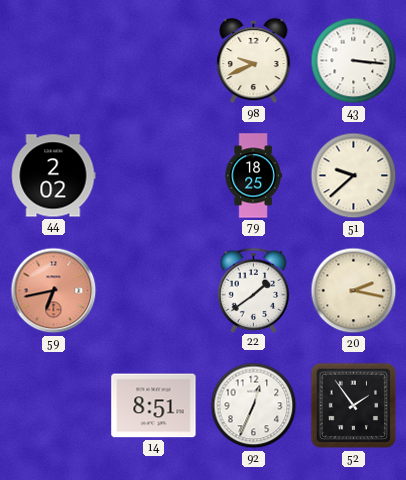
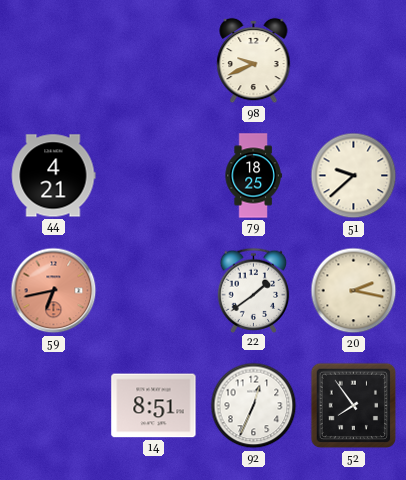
43: 3:16 -> none (354, 61)
44: 2:02 -> 4:21 (53, 176)
52: 1:54 -> 7:54 (354, 406)
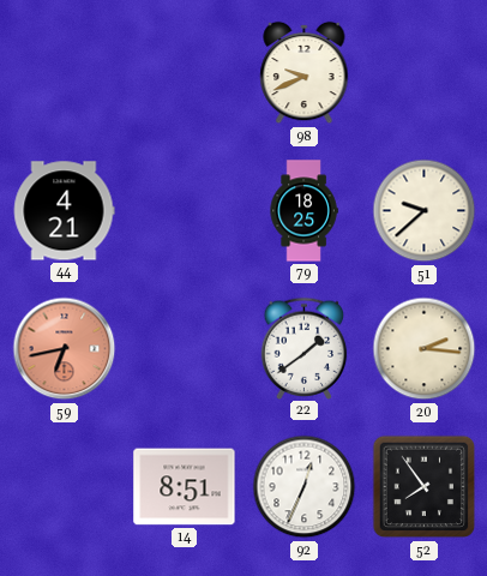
20: 2:17 -> 2:16 (425, 349)
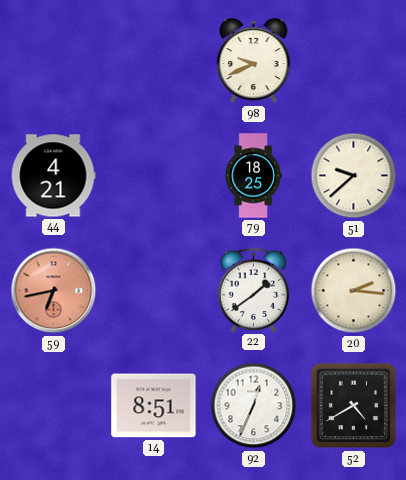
52: 7:54 -> 4:40 (354, 406)
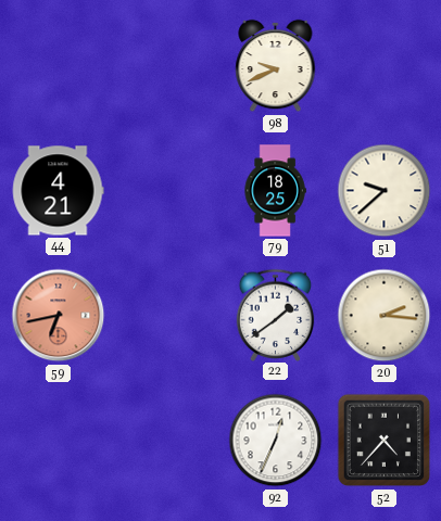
14: 8:51 -> none (154, 406)
52: 4:40 -> 4:37 (385, 441)
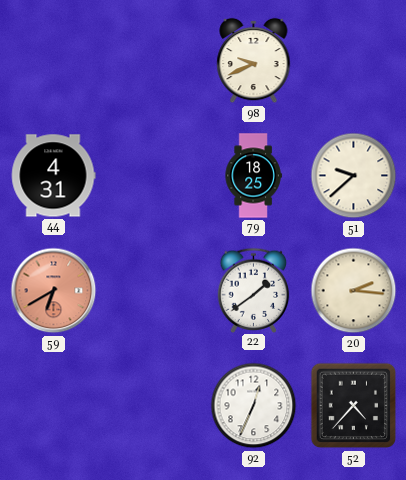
44: 4:21 -> 4:31 (53, 176)
59: 6:43 -> 6:40 (54, 291)
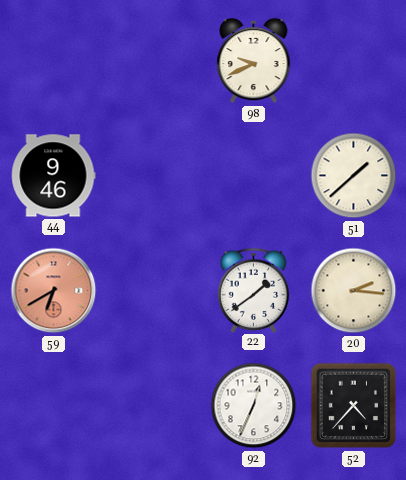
44: 4:31 -> 9:46 (53, 176)
79: 18:25 -> none (253, 176)
51: 9:38 -> 1:38 (354, 176)
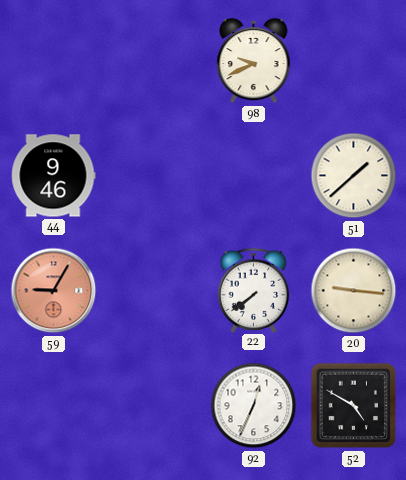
59: 6:40 -> 9:05 (54, 291)
22: 1:39 -> 7:39 (254, 290)
20: 2:16 -> 9:16 (354, 291)
52: 4:37 -> 4:50 (354, 406)
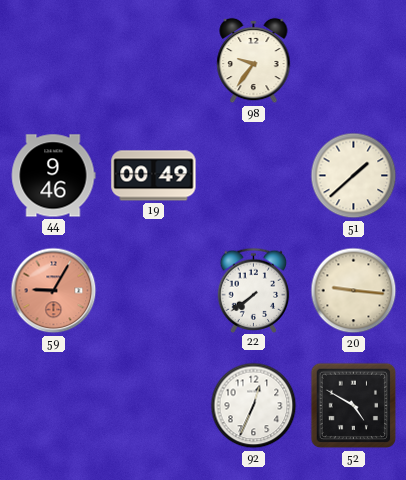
98: 9:41 -> 9:36 (254, 61)
19: none -> 00:49 (154, 176)
